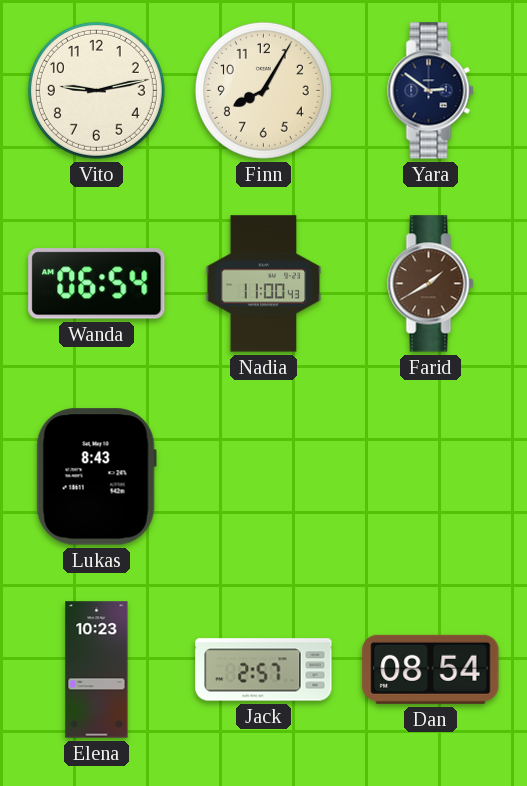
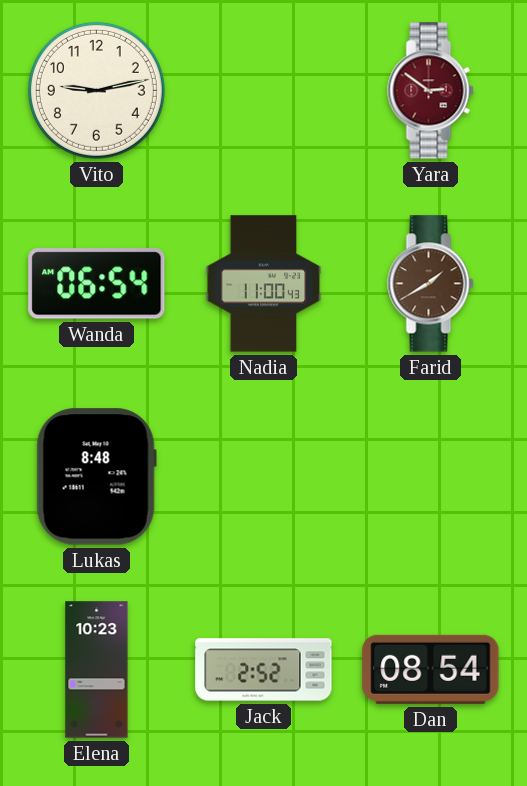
Finn: 8:05 -> none (263, 90)
Yara dial: navy -> burgundy (431, 91)
Lukas: 8:43 -> 8:48 (96, 477)
Jack: 2:57 -> 2:52 (264, 670)
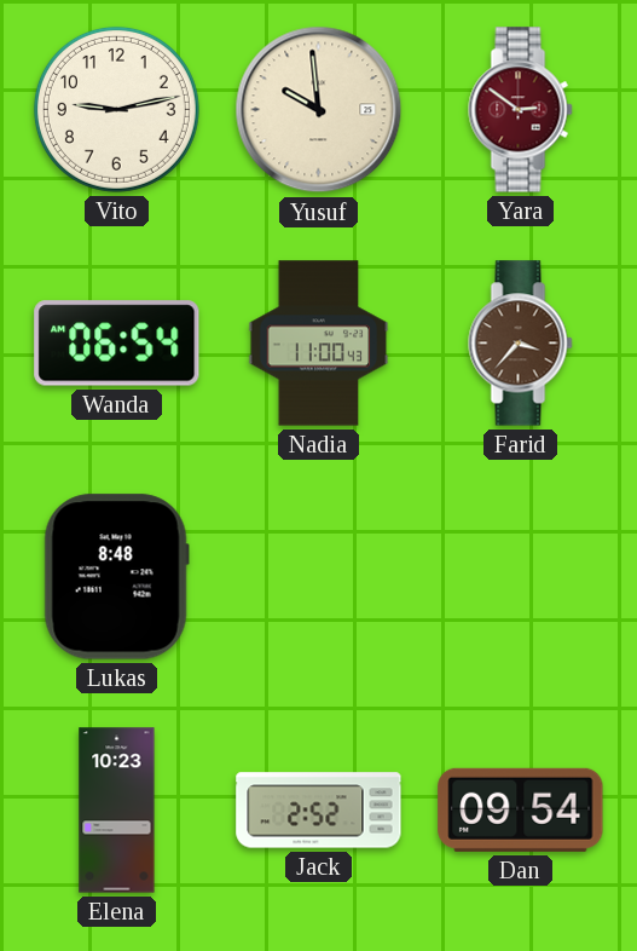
Yusuf: none -> 9:59 (319, 110)
Farid: 1:40 -> 3:37 (521, 344)
Dan: 08:54 -> 09:54 (521, 809)
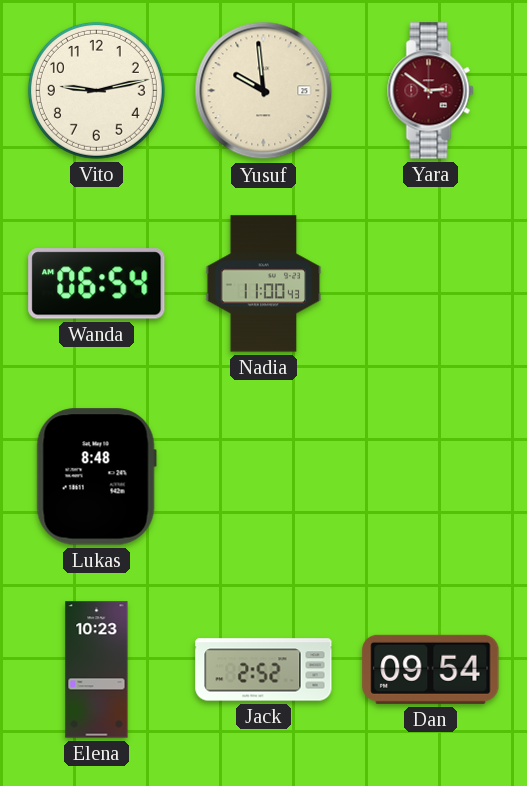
Farid: 3:37 -> none (521, 344)
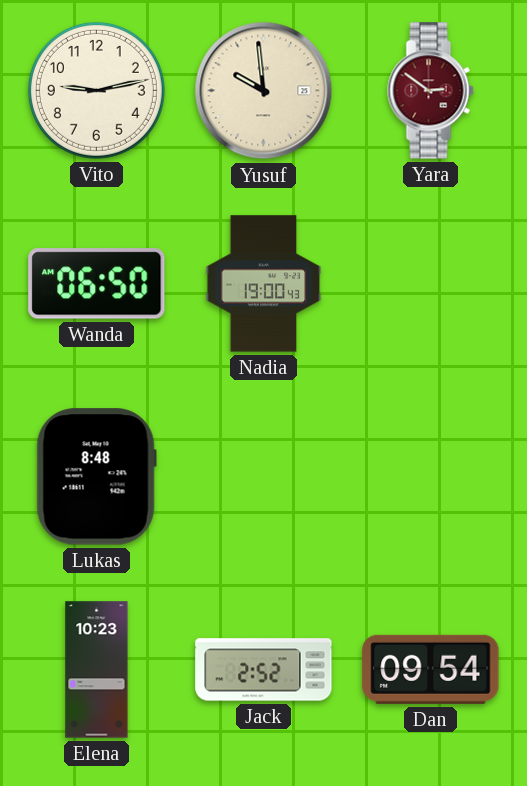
Wanda: 06:54 -> 06:50 (97, 284)
Nadia: 11:00 -> 19:00 (264, 284)
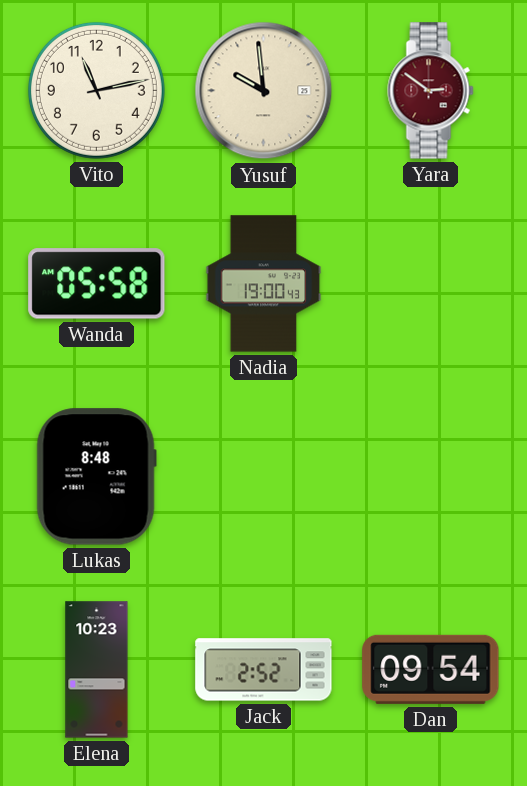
Vito: 9:13 -> 11:13 (96, 90)
Wanda: 06:50 -> 05:58 (97, 284)
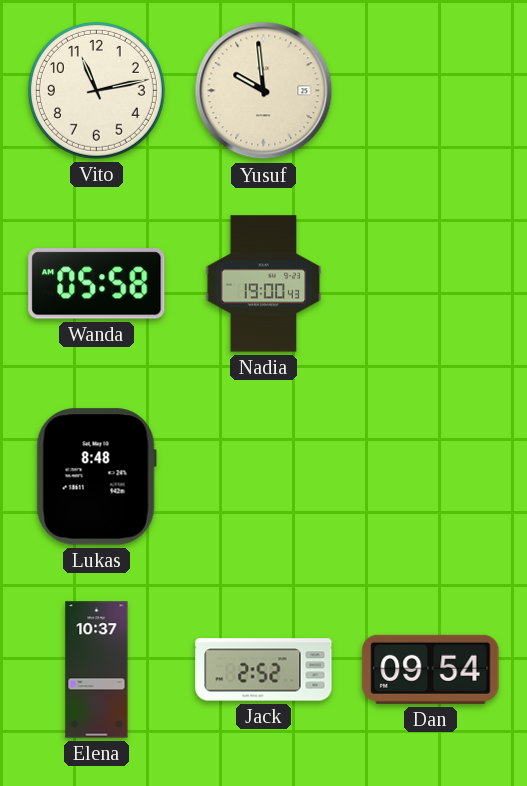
Yara: 2:51 -> none (431, 91)
Elena: 10:23 -> 10:37 (97, 670)
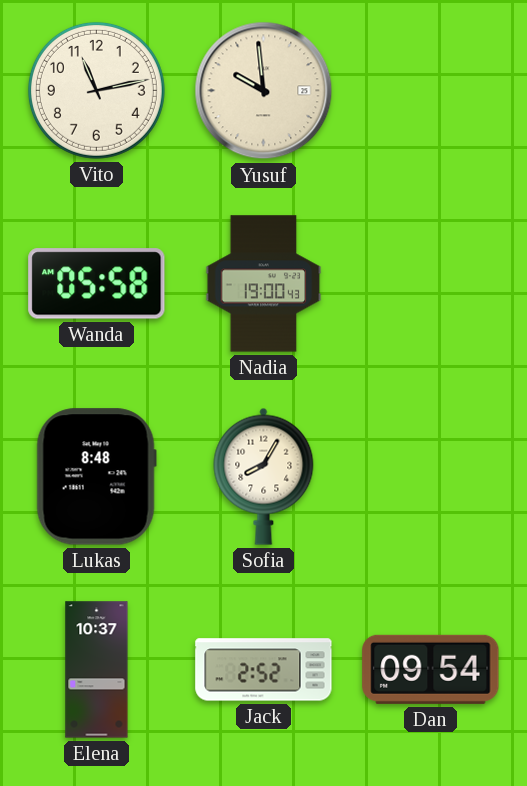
Sofia: none -> 8:05 (264, 476)
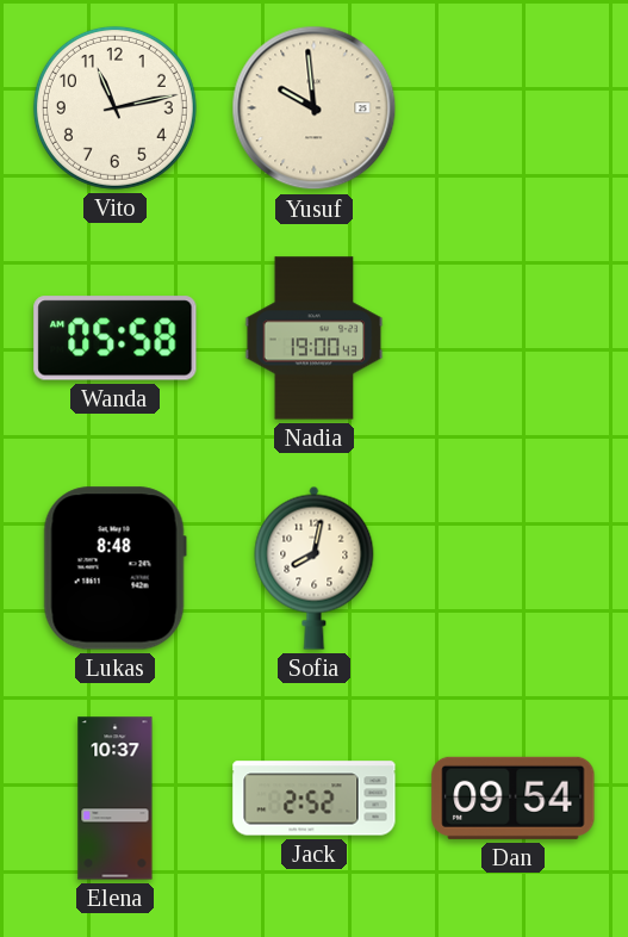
Sofia: 8:05 -> 8:02 (315, 567)
